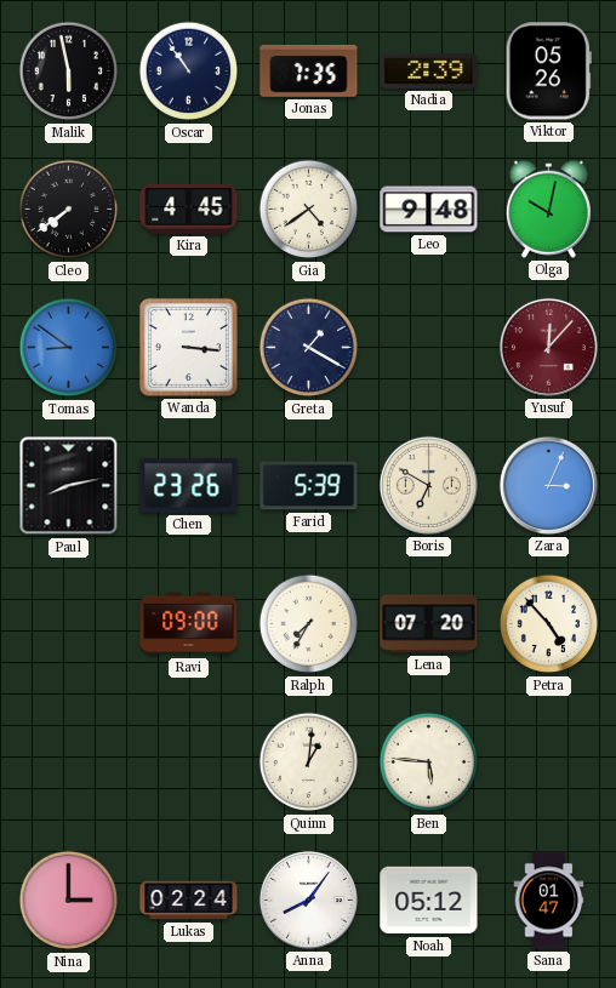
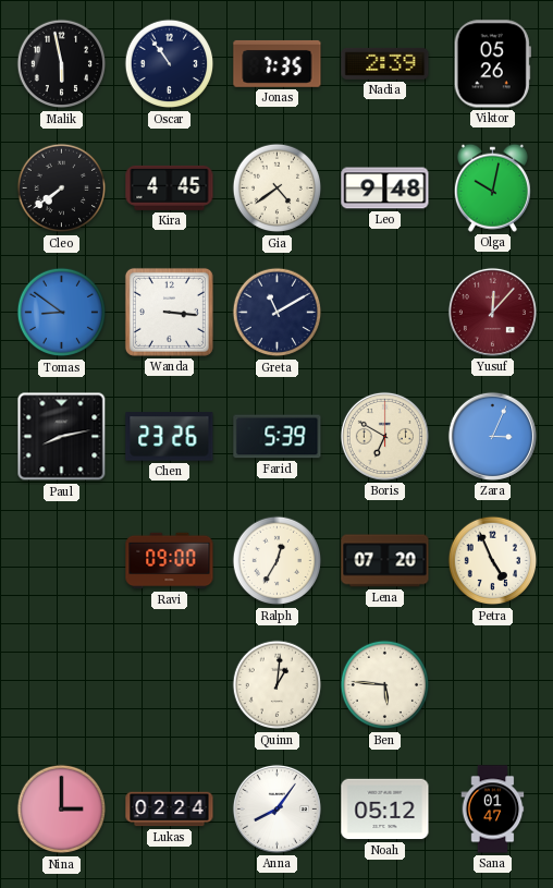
Greta: 1:20 -> 11:10 (278, 313)
Ralph: 7:35 -> 12:35 (278, 561)
Petra: 4:53 -> 4:56 (493, 561)
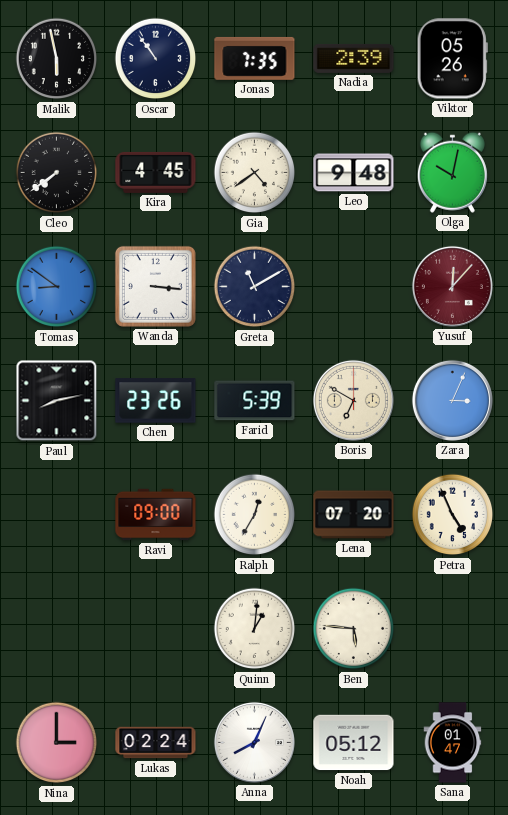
Anna: 8:06 -> 8:04 (254, 742)
